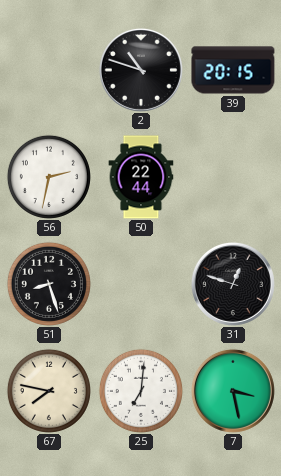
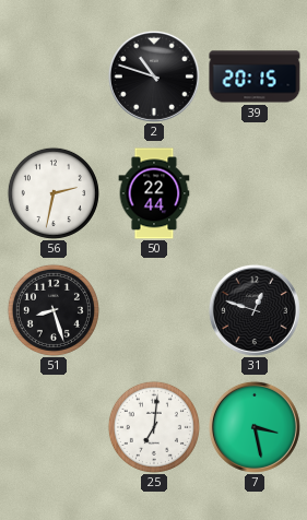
67: 7:47 -> none (49, 391)
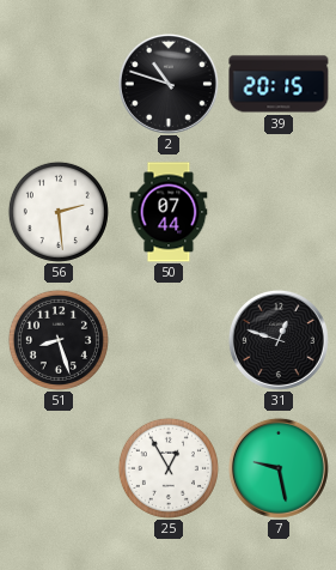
56: 2:32 -> 2:29 (59, 212)
50: 22:44 -> 07:44 (169, 212)
25: 7:01 -> 12:55 (169, 468)
7: 3:28 -> 9:28 (279, 468)
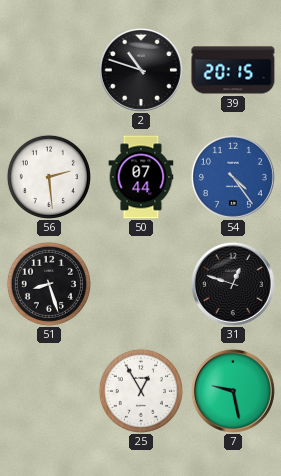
54: none -> 4:24 (233, 177)
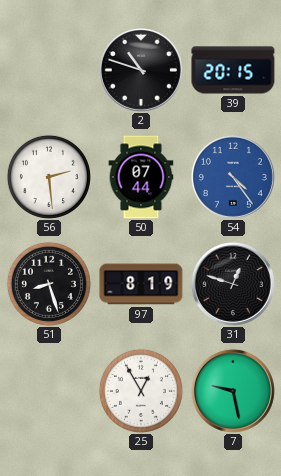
97: none -> 8:19 (141, 284)
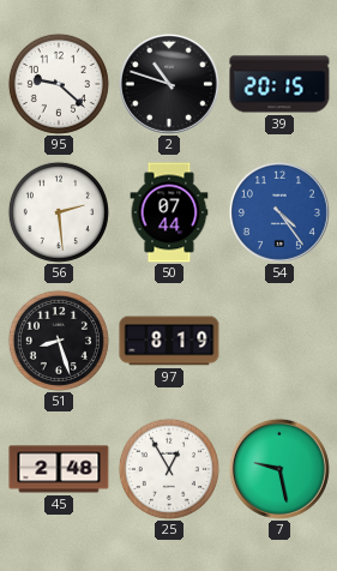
95: none -> 9:22 (59, 84)
31: 12:48 -> none (233, 284)
45: none -> 2:48 (59, 469)
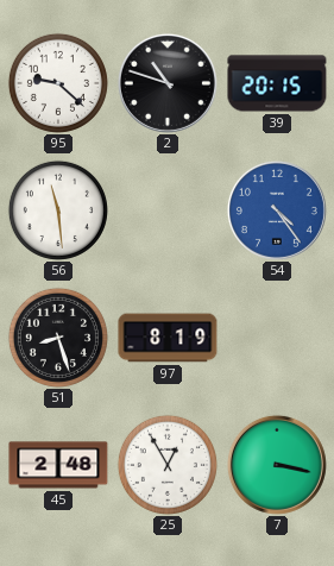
56: 2:29 -> 11:29 (58, 210)
50: 07:44 -> none (169, 212)
7: 9:28 -> 3:17 (277, 465)
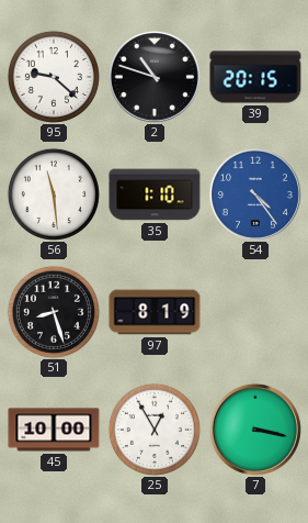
35: none -> 1:10 (155, 194)
45: 2:48 -> 10:00 (54, 430)
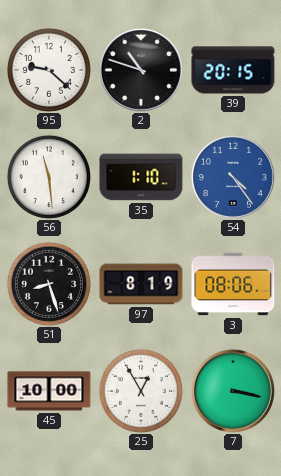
3: none -> 08:06 (233, 284)
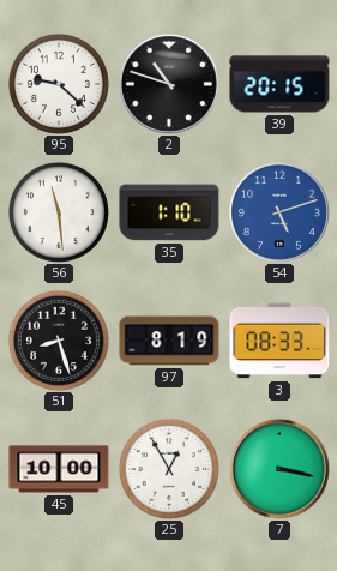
54: 4:24 -> 5:12 (279, 212)
3: 08:06 -> 08:33 (279, 341)
